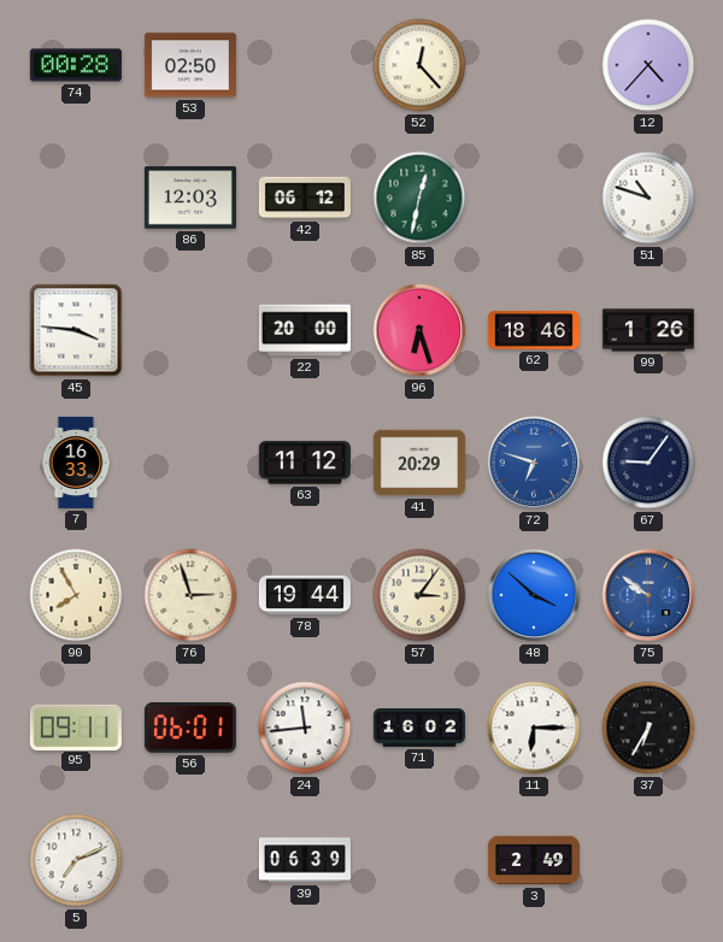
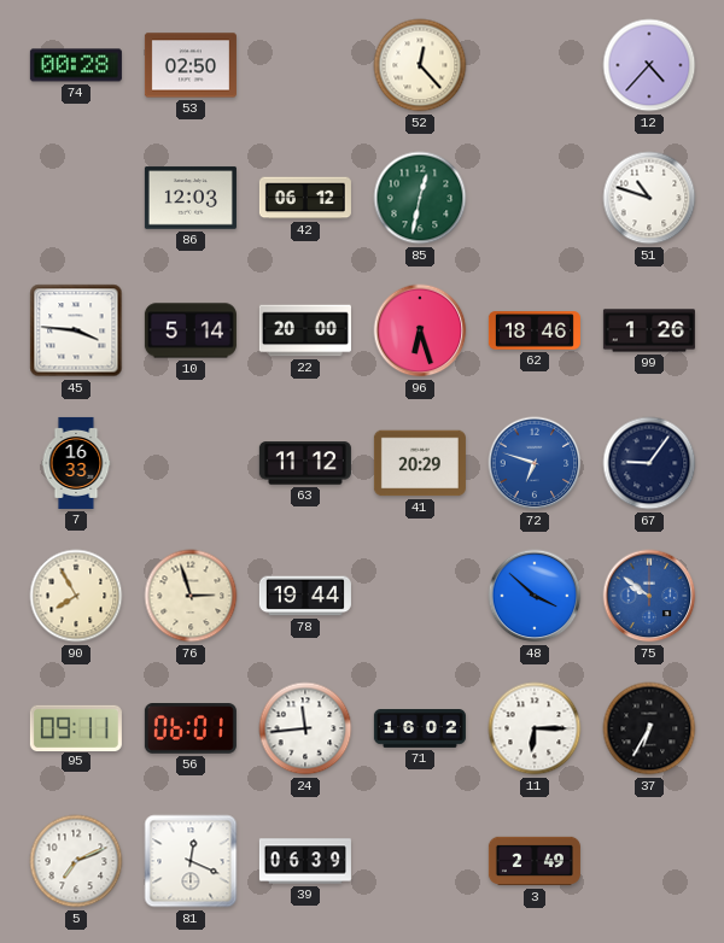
10: none -> 5:14 (191, 330)
57: 3:06 -> none (419, 595)
81: none -> 12:19 (191, 861)
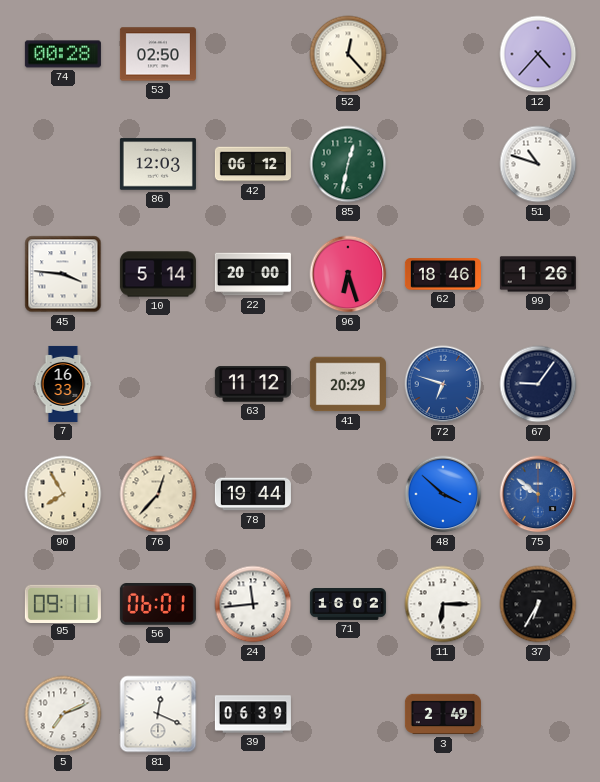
76: 2:57 -> 12:37 (158, 494)
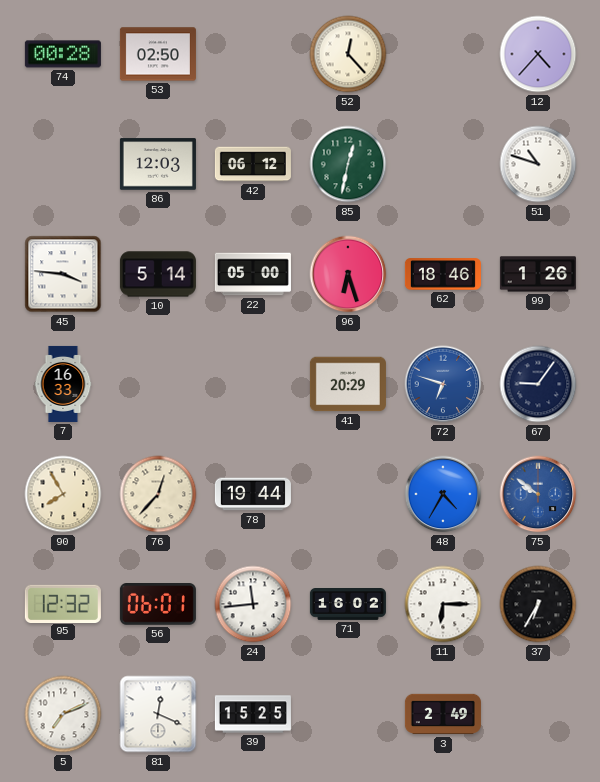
22: 20:00 -> 05:00 (253, 274)
63: 11:12 -> none (253, 384)
48: 3:52 -> 4:35 (443, 494)
95: 09:11 -> 12:32 (63, 603)
39: 06:39 -> 15:25 (253, 714)
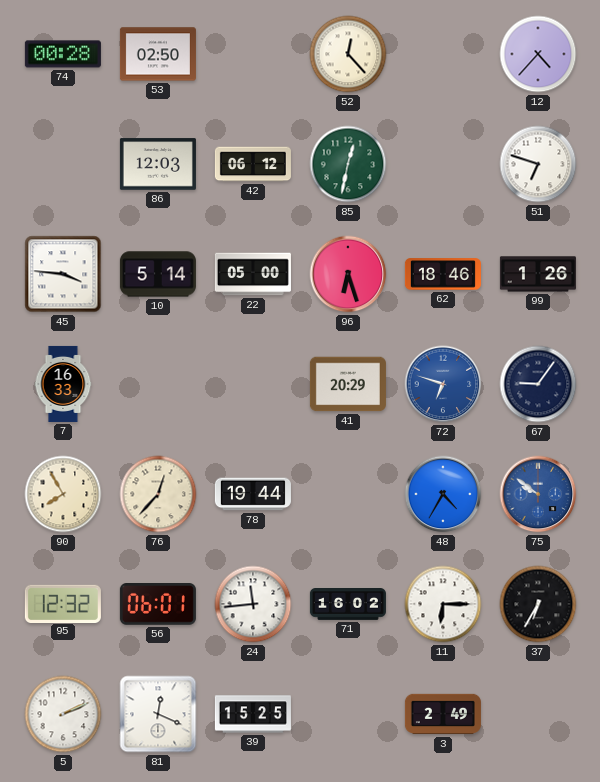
51: 10:48 -> 6:48 (538, 164)
5: 7:11 -> 2:11 (63, 714)
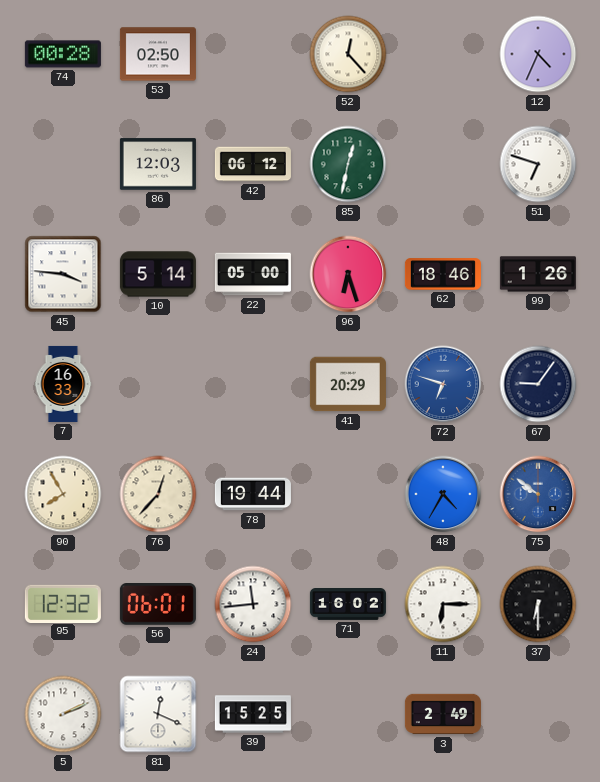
12: 4:37 -> 4:34 (538, 54)
37: 6:35 -> 6:30 (538, 604)
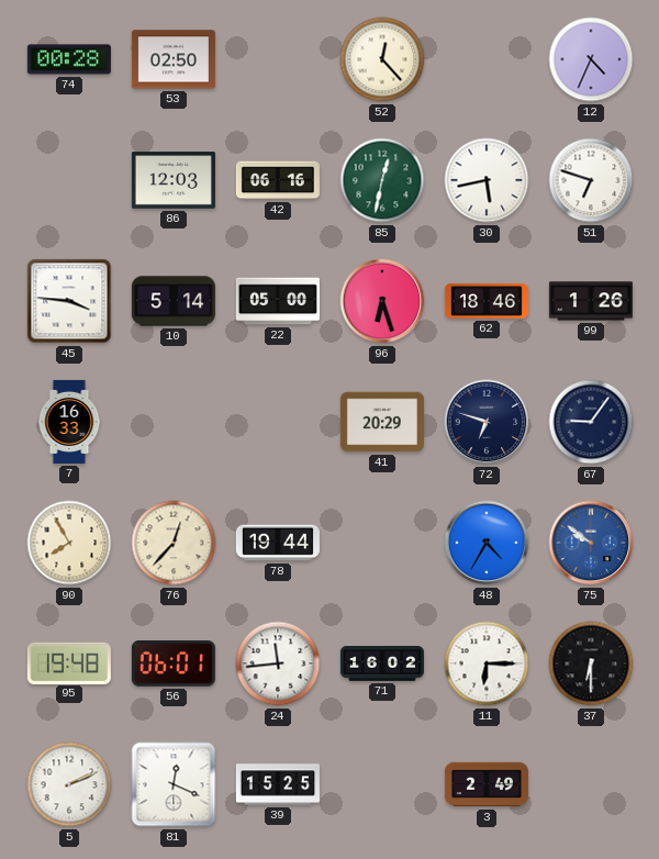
42: 06:12 -> 06:16 (278, 180)
30: none -> 5:43 (487, 180)
72 dial: blue -> navy (487, 422)
95: 12:32 -> 19:48 (69, 662)
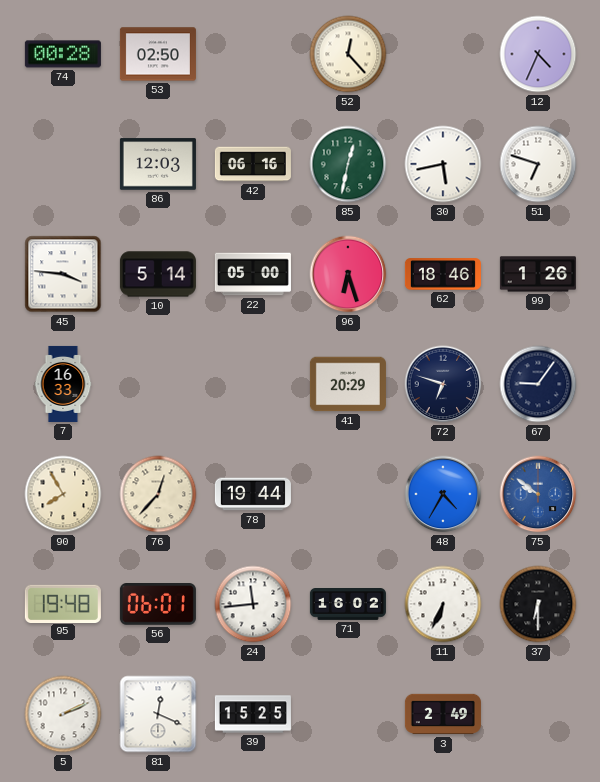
11: 6:15 -> 6:34 (443, 604)
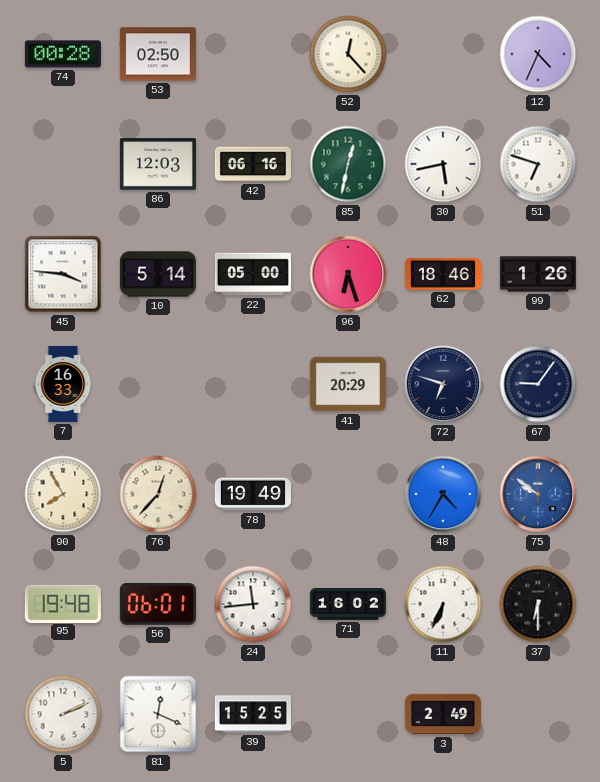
78: 19:44 -> 19:49 (253, 494)
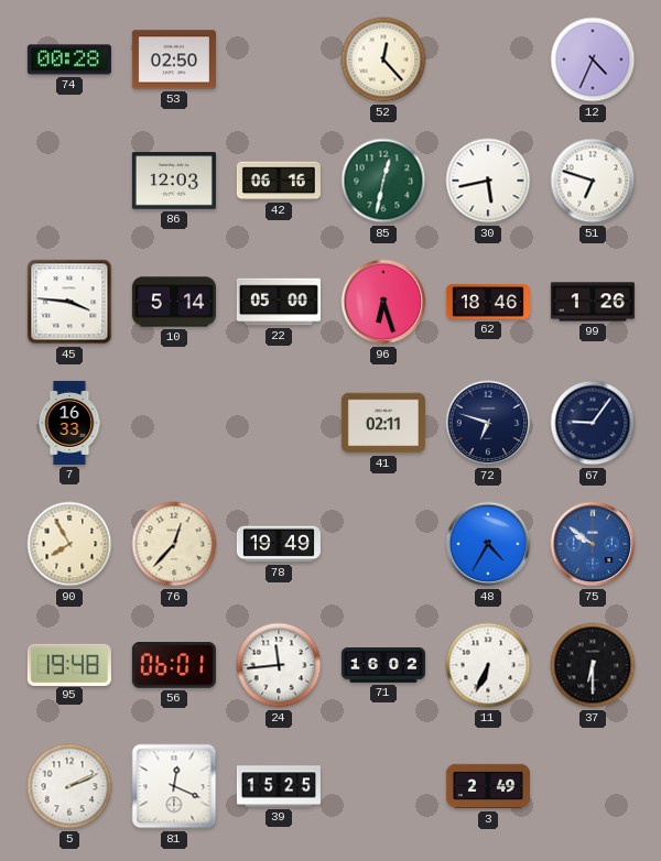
41: 20:29 -> 02:11 (383, 423)
